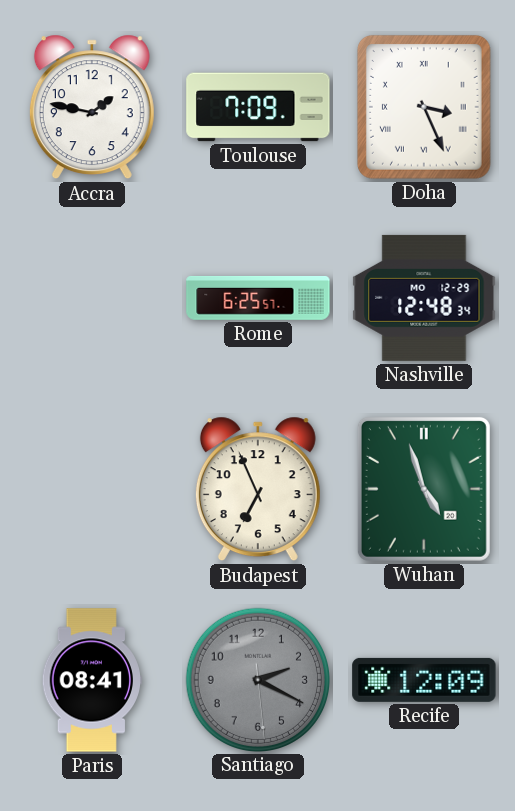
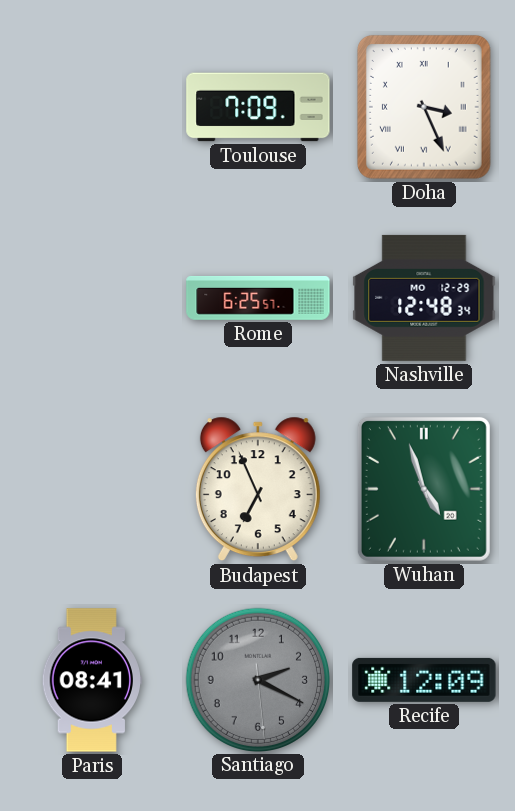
Accra: 1:47 -> none (92, 107)
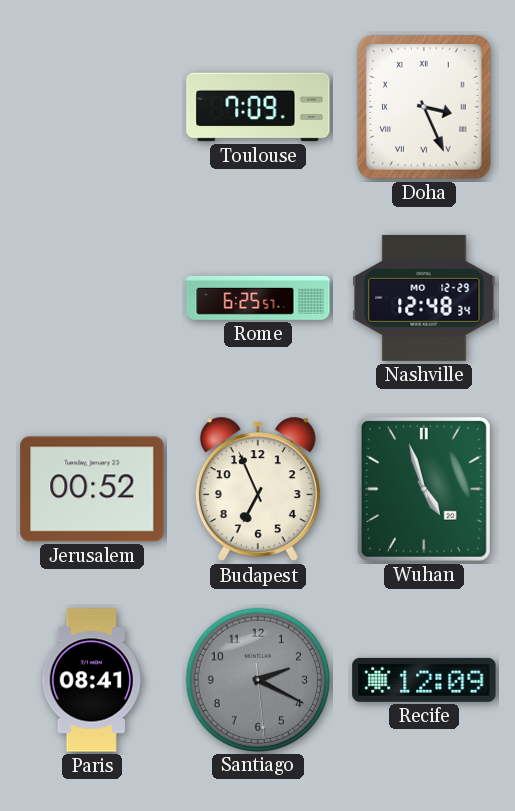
Jerusalem: none -> 00:52 (92, 489)
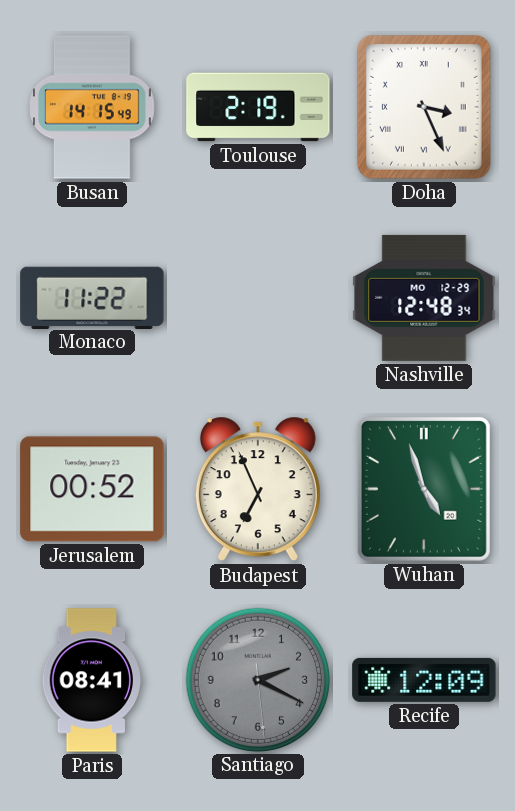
Busan: none -> 14:15 (92, 107)
Toulouse: 7:09 -> 2:19 (258, 107)
Monaco: none -> 11:22 (92, 297)
Rome: 6:25 -> none (258, 298)
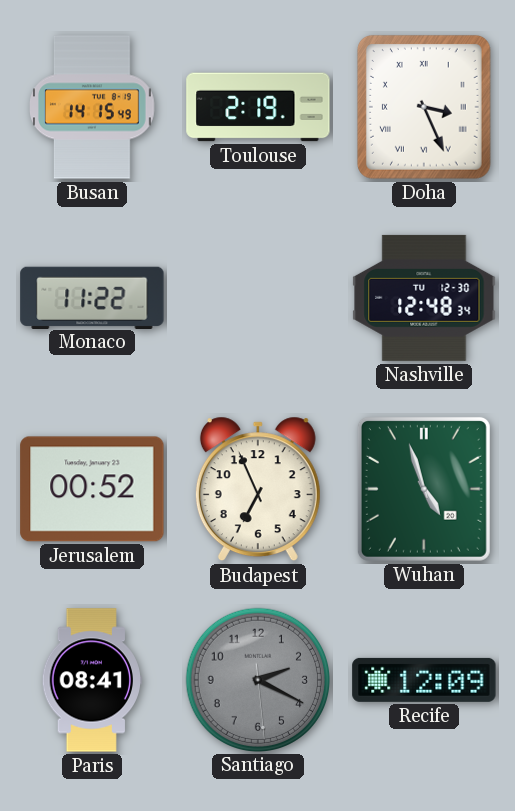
Nashville date: MO 12-29 -> TU 12-30 (424, 298)
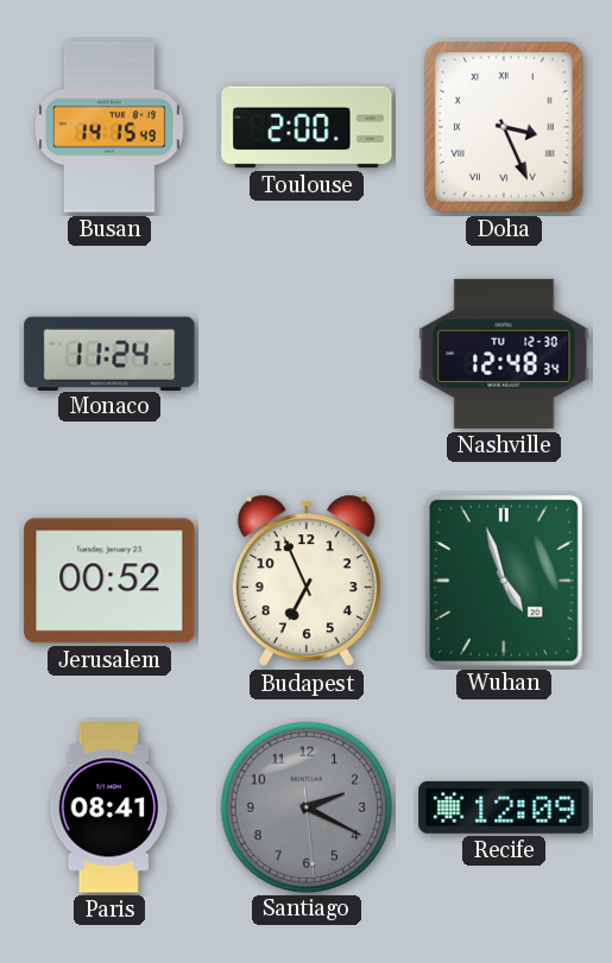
Toulouse: 2:19 -> 2:00 (307, 127)
Monaco: 11:22 -> 11:24 (109, 353)
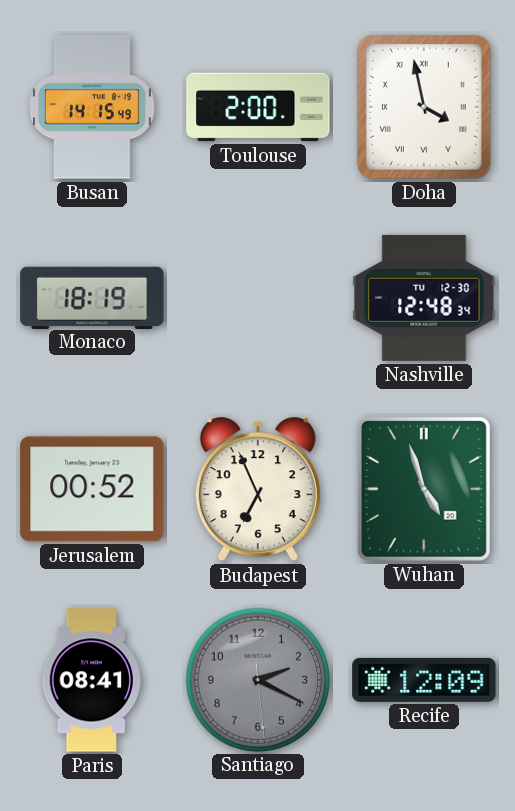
Doha: 3:26 -> 3:58 (424, 107)
Monaco: 11:24 -> 18:19 (92, 297)
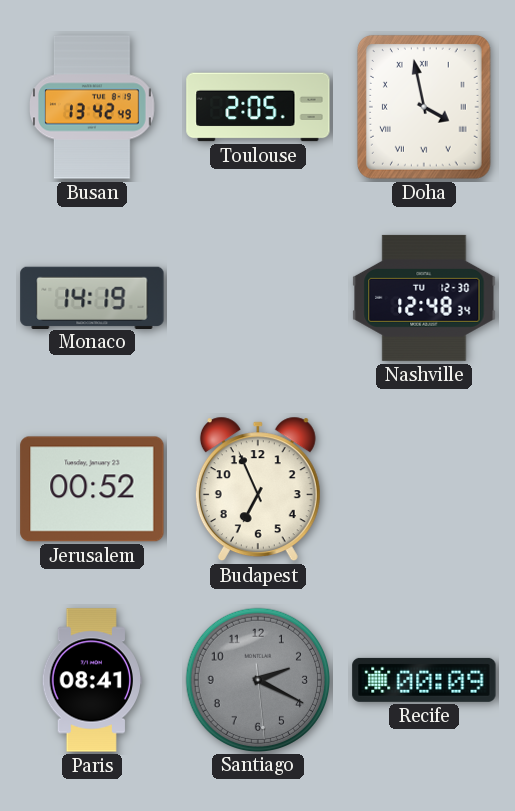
Busan: 14:15 -> 13:42 (92, 107)
Toulouse: 2:00 -> 2:05 (258, 107)
Monaco: 18:19 -> 14:19 (92, 297)
Wuhan: 4:57 -> none (424, 489)
Recife: 12:09 -> 00:09 (424, 680)
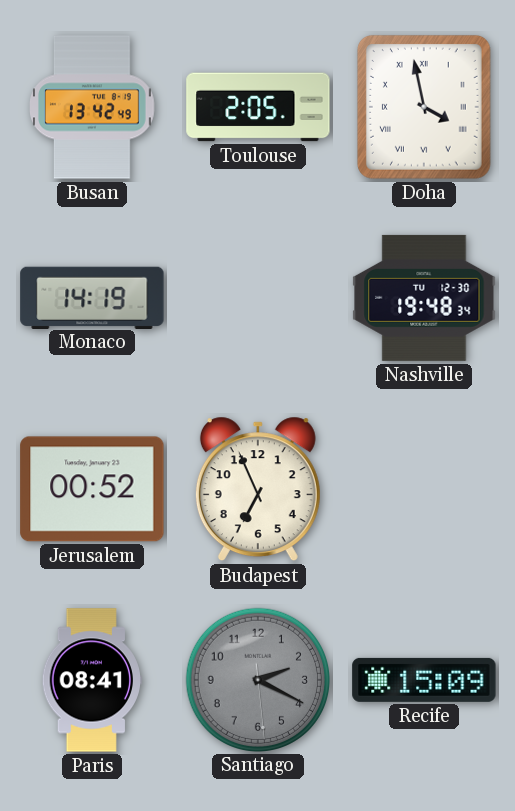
Nashville: 12:48 -> 19:48 (424, 298)
Recife: 00:09 -> 15:09 (424, 680)
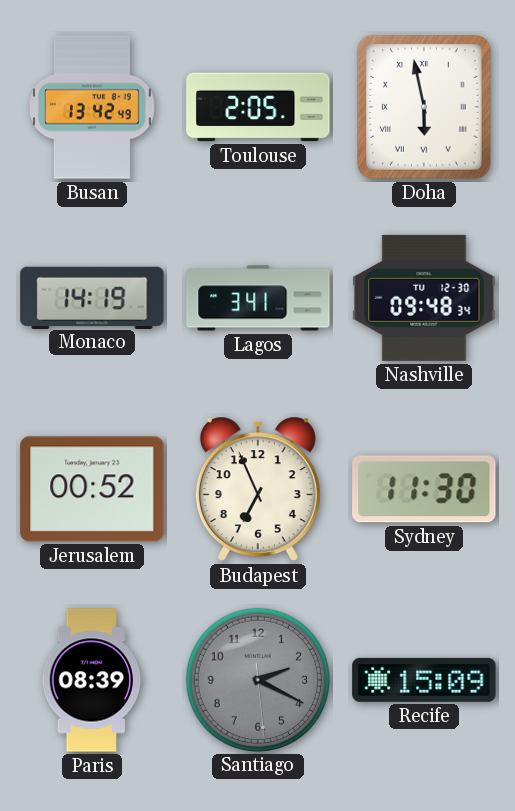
Doha: 3:58 -> 5:58 (424, 107)
Lagos: none -> 3:41 (258, 298)
Nashville: 19:48 -> 09:48 (424, 298)
Sydney: none -> 11:30 (424, 489)
Paris: 08:41 -> 08:39 (91, 680)
